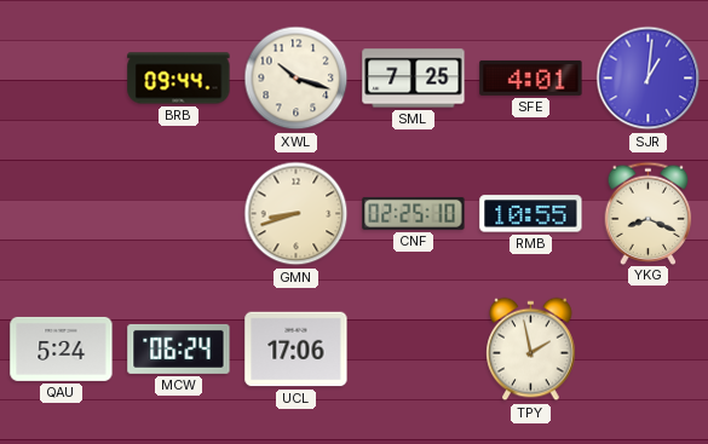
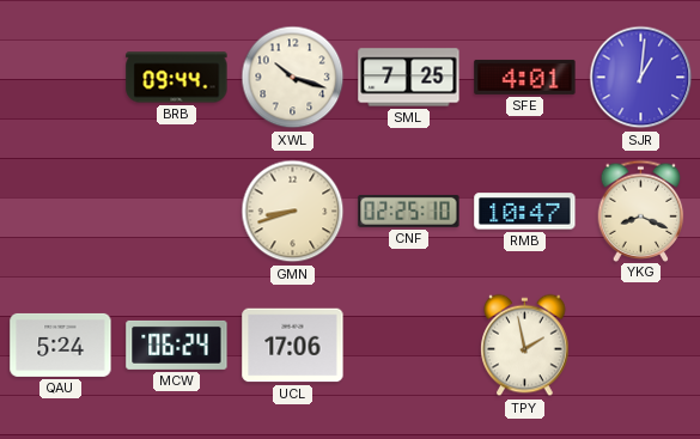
RMB: 10:55 -> 10:47 (525, 212)
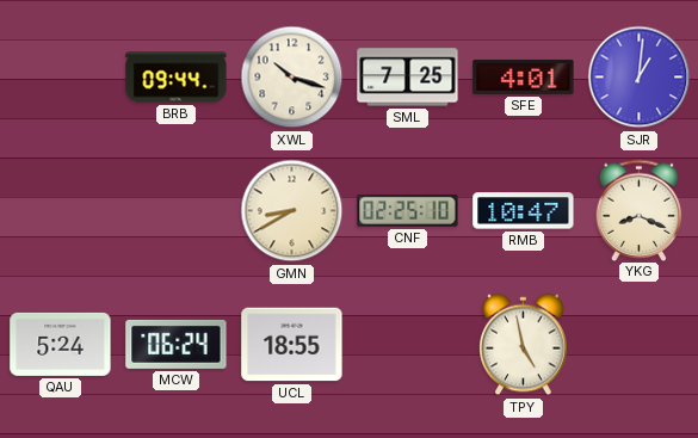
GMN: 8:42 -> 8:40 (292, 211)
UCL: 17:06 -> 18:55 (292, 345)
TPY: 1:58 -> 4:58 (524, 345)
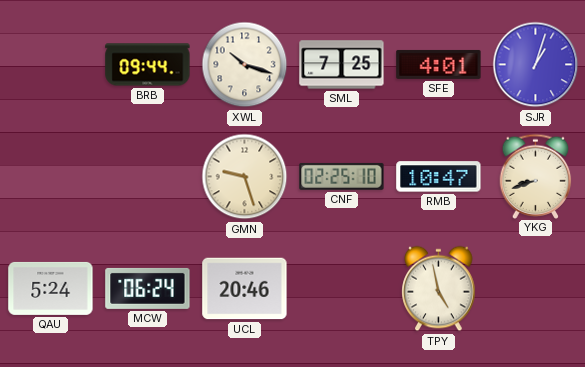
SJR: 1:01 -> 1:03 (536, 65)
GMN: 8:40 -> 9:27 (245, 177)
YKG: 8:19 -> 8:42 (536, 176)
UCL: 18:55 -> 20:46 (245, 289)
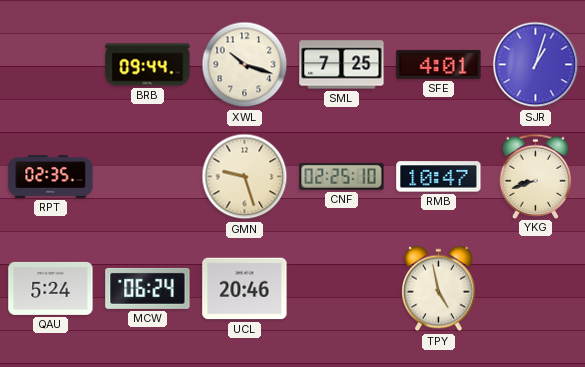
RPT: none -> 02:35 (51, 177)
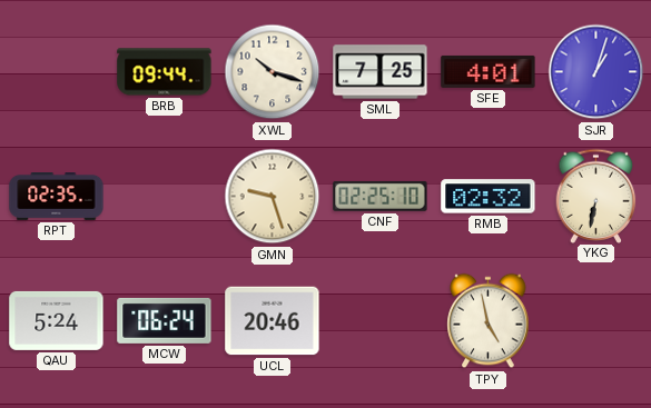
RMB: 10:47 -> 02:32 (489, 197)
YKG: 8:42 -> 6:32 (596, 196)
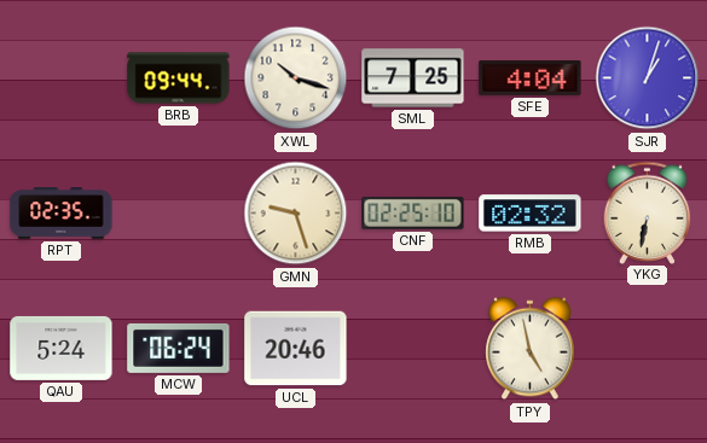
SFE: 4:01 -> 4:04 (531, 77)
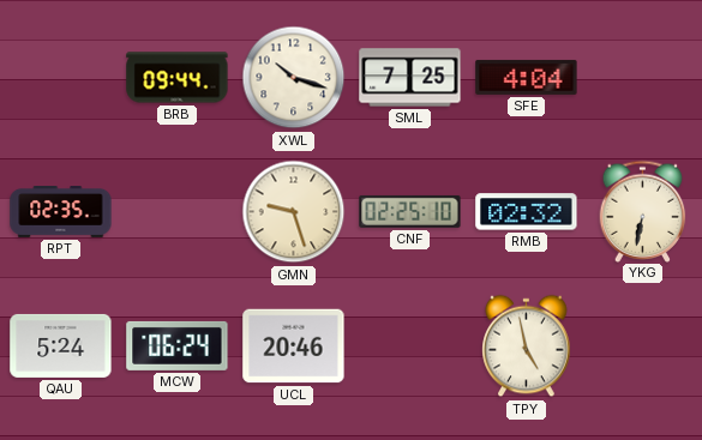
SJR: 1:03 -> none (648, 78)
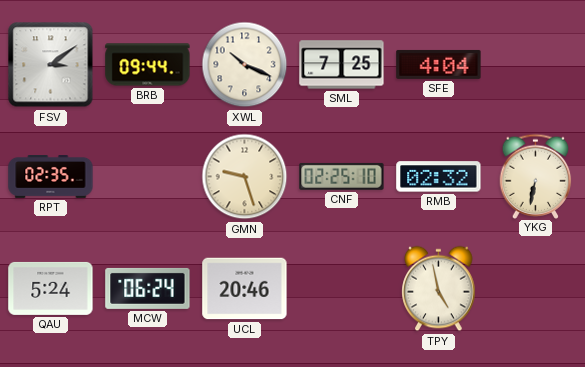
FSV: none -> 3:09 (51, 65)
XWL: 10:18 -> 10:19 (245, 65)
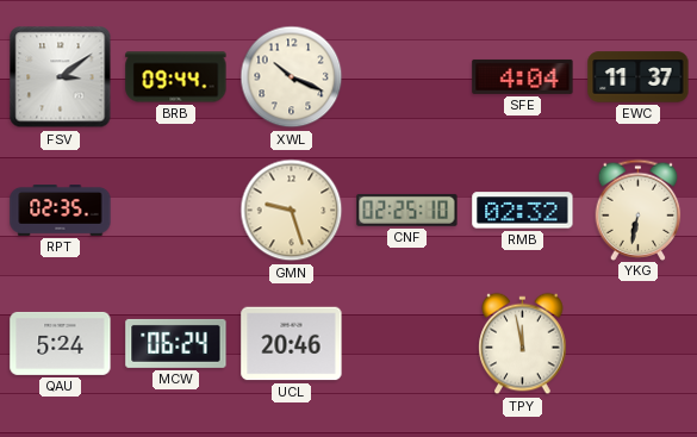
SML: 7:25 -> none (342, 65)
EWC: none -> 11:37 (639, 77)
TPY: 4:58 -> 11:58 (523, 344)
